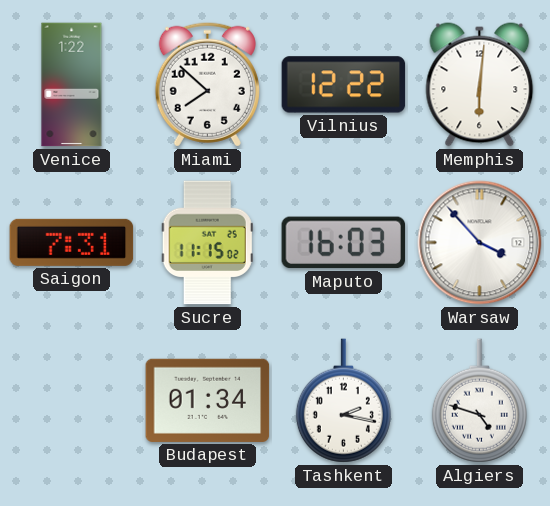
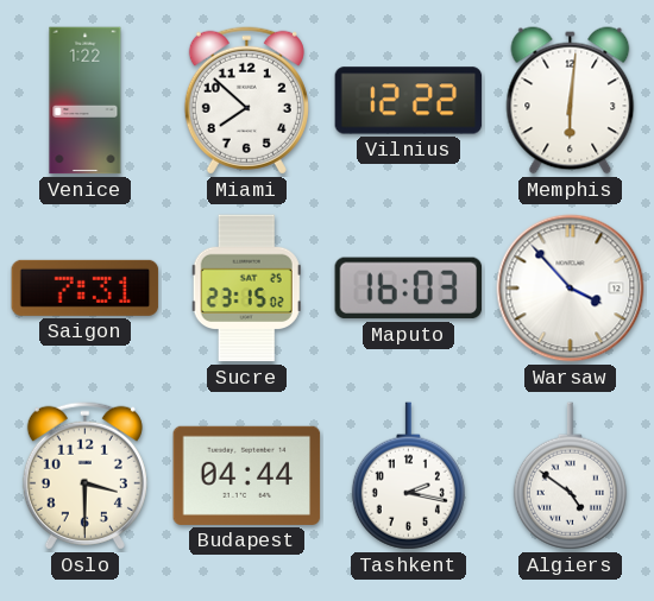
Sucre: 11:15 -> 23:15 (246, 289)
Oslo: none -> 3:30 (84, 475)
Budapest: 01:34 -> 04:44 (247, 475)
Algiers: 4:48 -> 4:51 (570, 476)
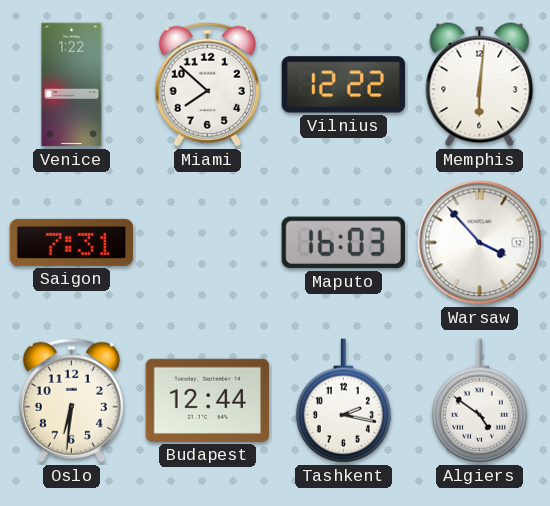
Sucre: 23:15 -> none (246, 289)
Oslo: 3:30 -> 6:31 (71, 400)
Budapest: 04:44 -> 12:44 (208, 400)
